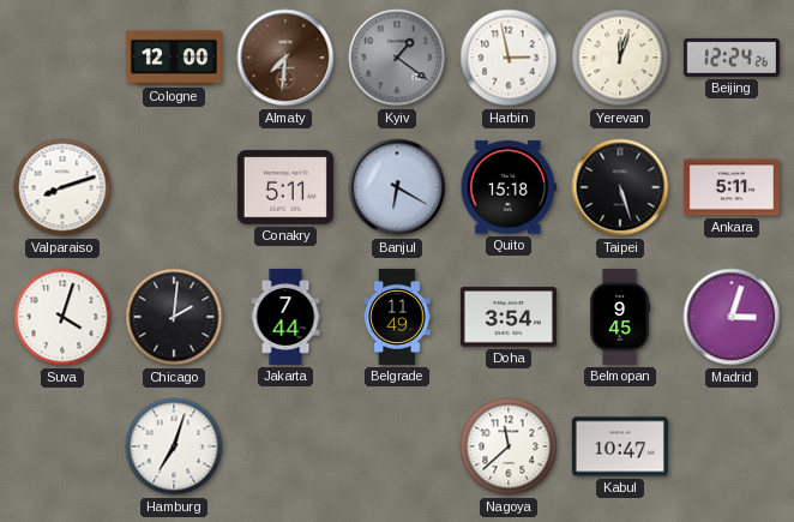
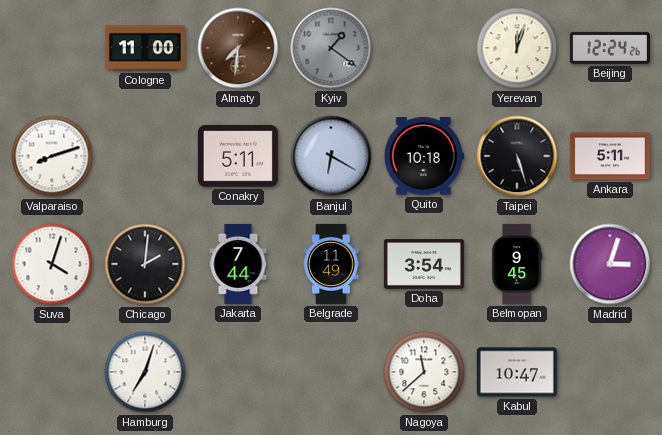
Cologne: 12:00 -> 11:00 (145, 48)
Harbin: 2:58 -> none (509, 58)
Quito: 15:18 -> 10:18 (424, 156)
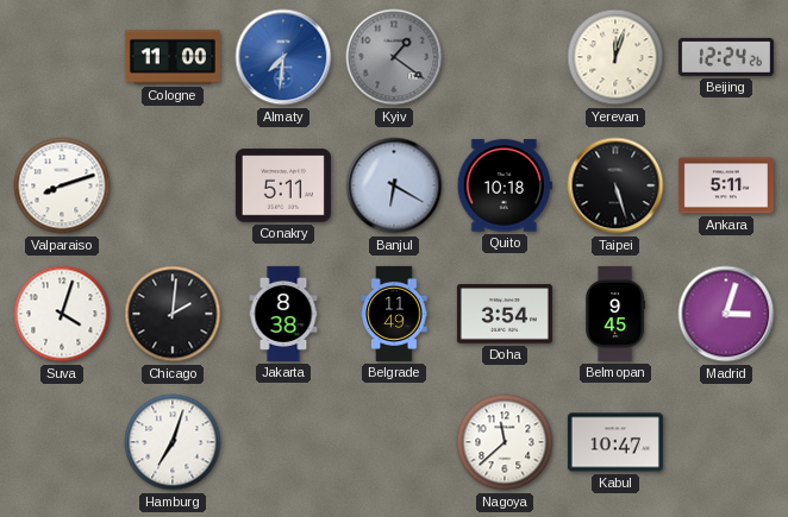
Almaty dial: brown -> blue (283, 57)
Jakarta: 7:44 -> 8:38 (283, 314)
